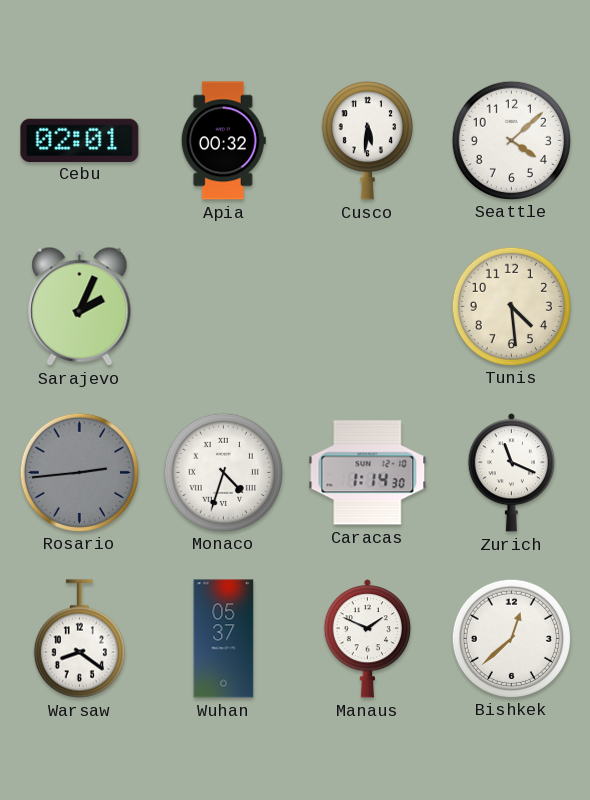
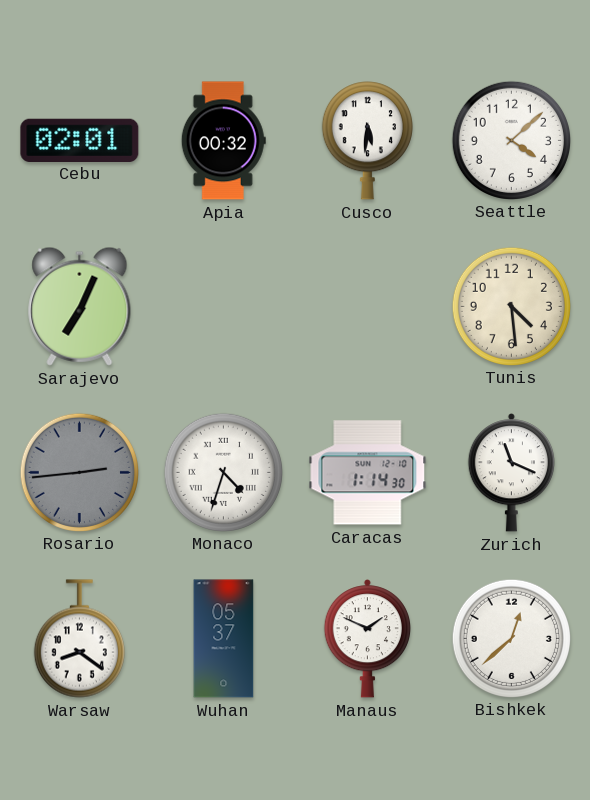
Sarajevo: 2:04 -> 7:04 (80, 306)
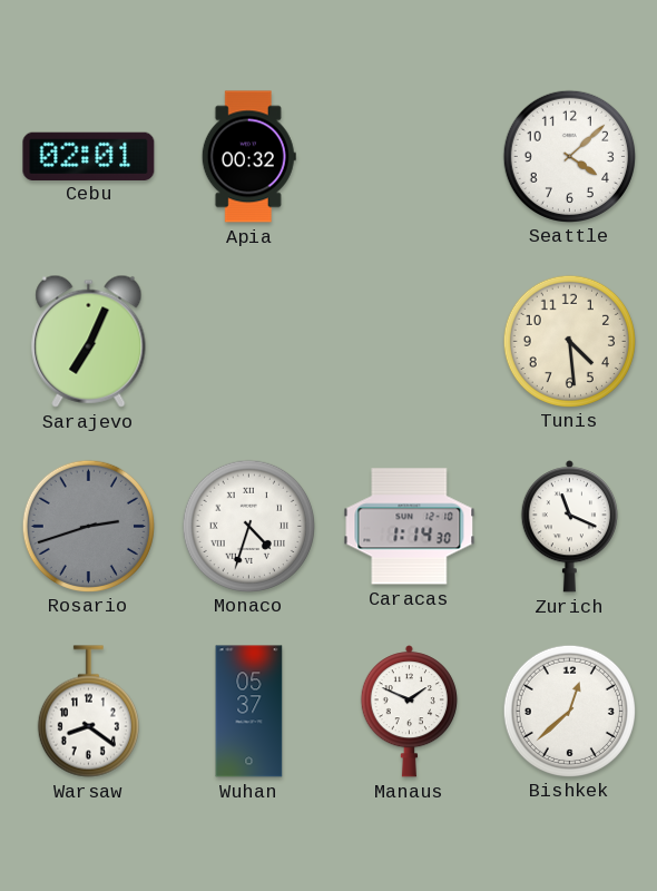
Cusco: 5:31 -> none (367, 141)
Rosario: 2:44 -> 2:42 (88, 526)
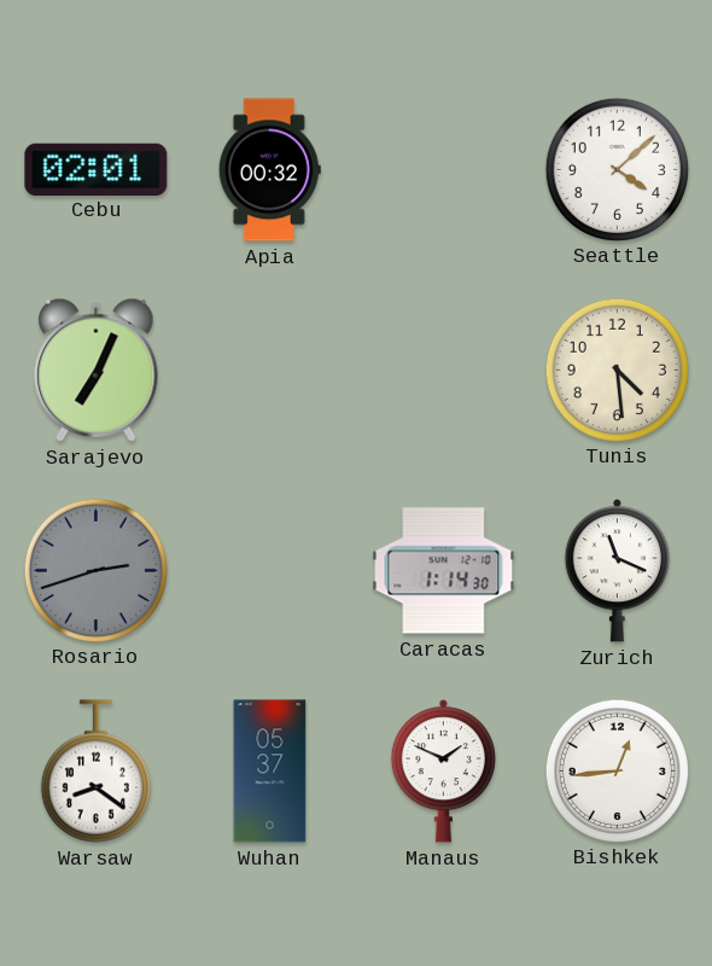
Monaco: 4:33 -> none (248, 526)
Bishkek: 12:38 -> 12:44 (617, 770)
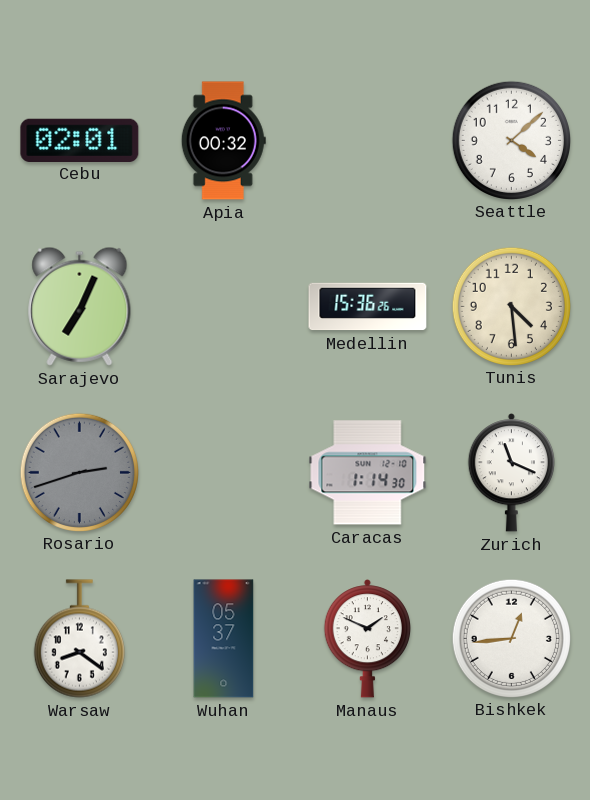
Medellin: none -> 15:36 (368, 307)
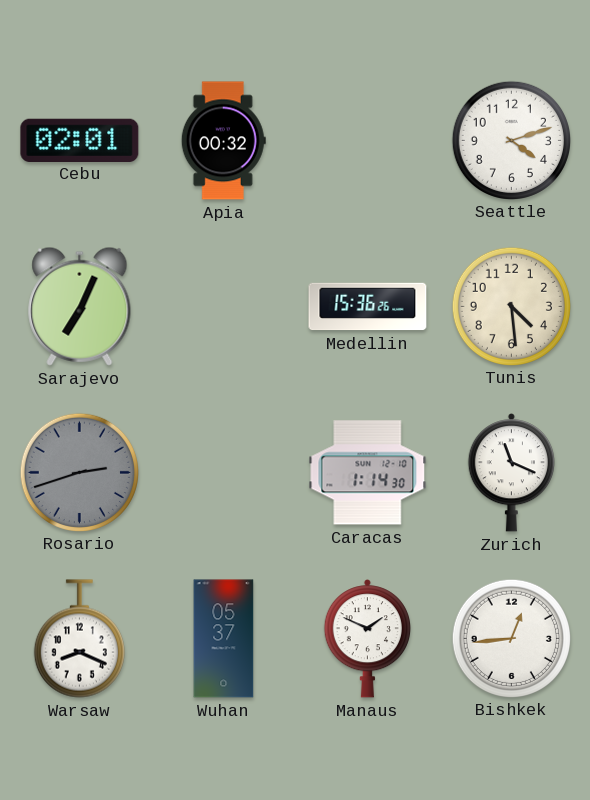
Seattle: 4:08 -> 4:12 (511, 140)
Warsaw: 8:21 -> 8:19 (79, 639)
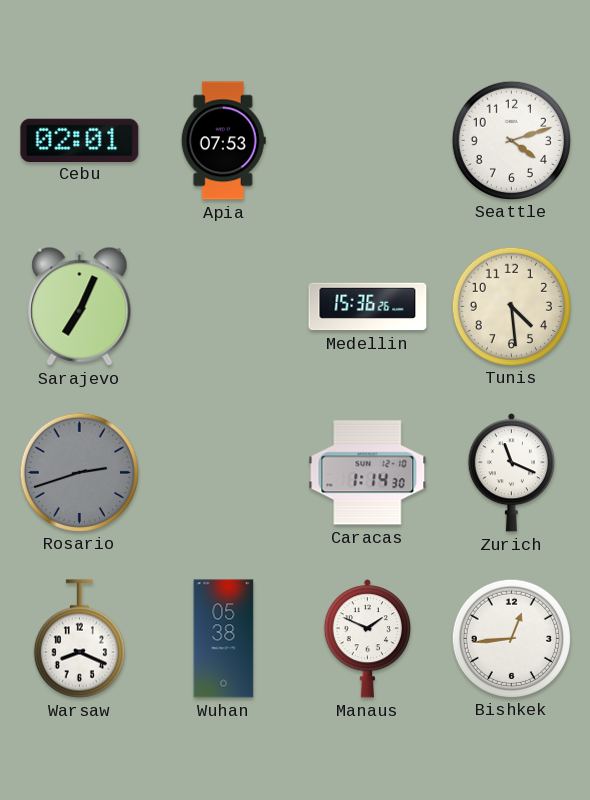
Apia: 00:32 -> 07:53 (223, 141)
Wuhan: 05:37 -> 05:38 (224, 639)
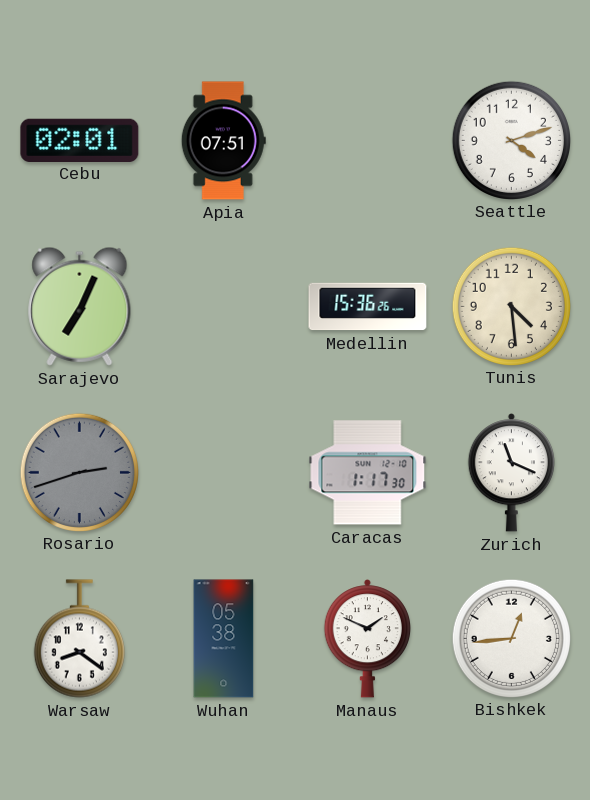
Apia: 07:53 -> 07:51 (223, 141)
Caracas: 1:14 -> 1:17 (368, 473)
Warsaw: 8:19 -> 8:21 (79, 639)
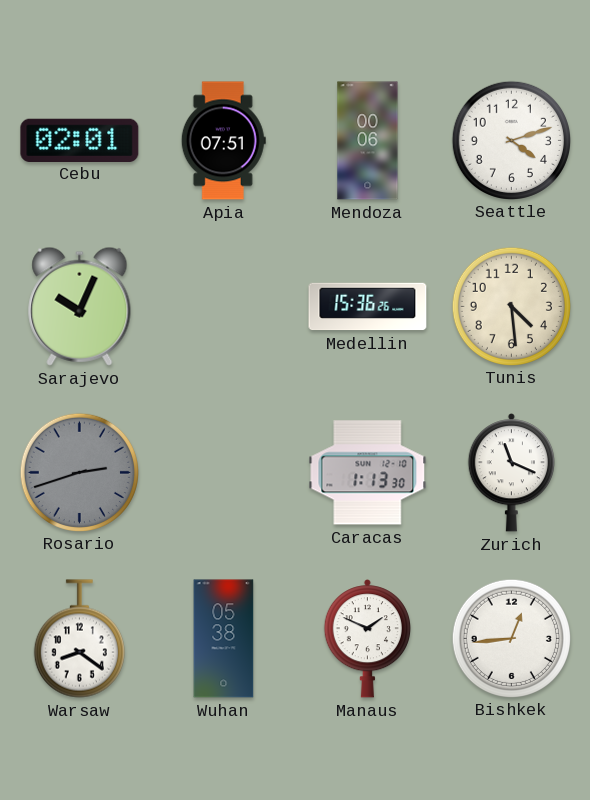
Mendoza: none -> 00:06 (368, 141)
Sarajevo: 7:04 -> 10:04 (80, 306)
Caracas: 1:17 -> 1:13 (368, 473)
